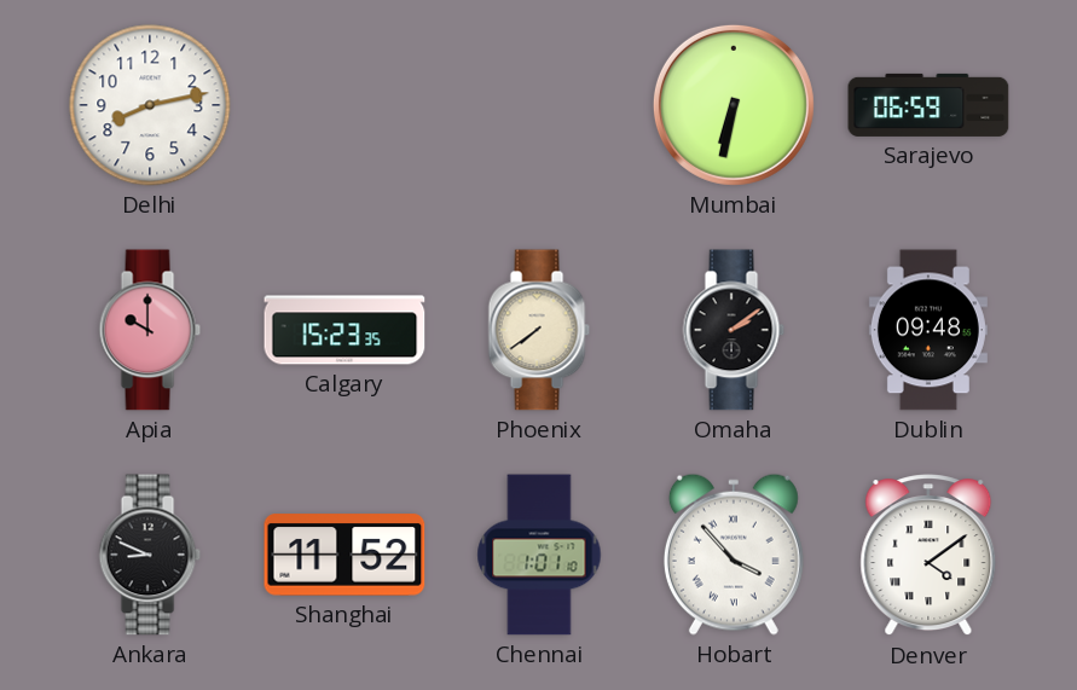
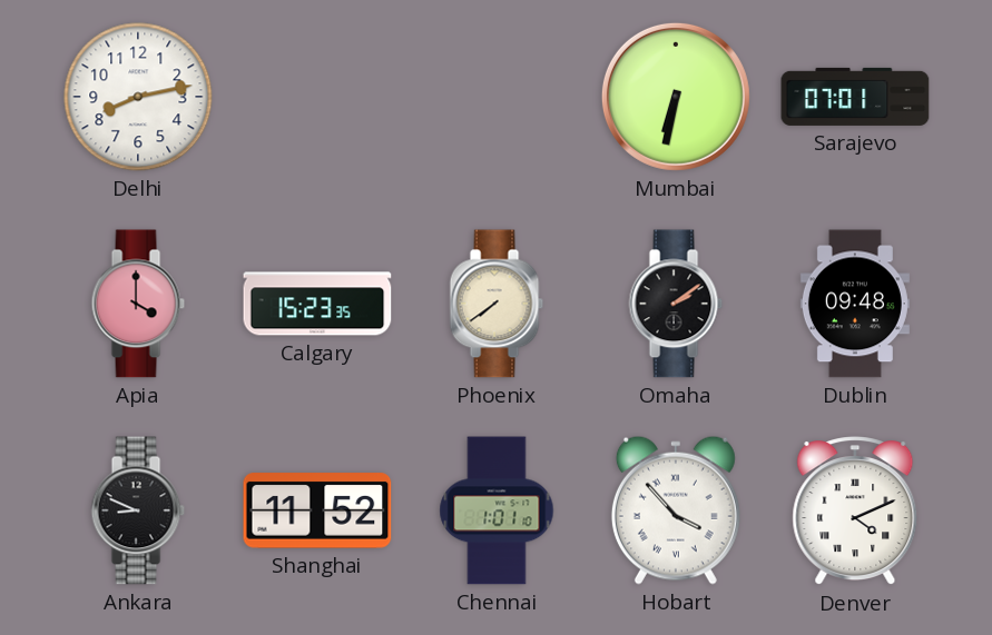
Sarajevo: 06:59 -> 07:01 (855, 97)
Apia: 10:00 -> 4:00 (138, 304)
Denver: 4:09 -> 4:11 (855, 512)
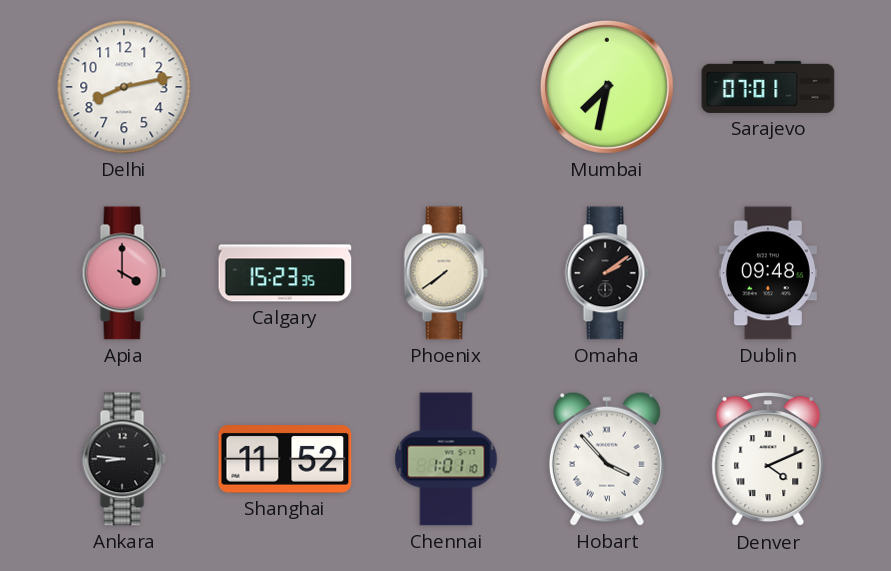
Mumbai: 6:32 -> 7:32 (607, 87)
Ankara: 8:49 -> 8:46 (124, 459)
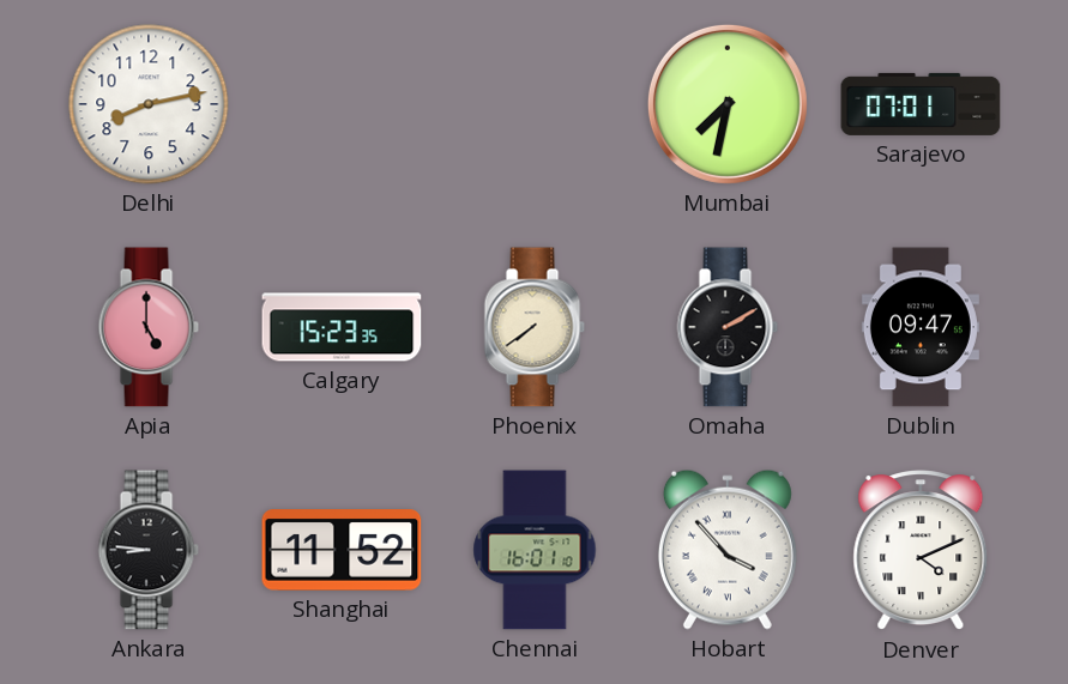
Apia: 4:00 -> 5:00 (149, 327)
Omaha: 2:09 -> 2:10 (728, 327)
Dublin: 09:48 -> 09:47 (921, 327)
Chennai: 1:01 -> 16:01 (535, 550)
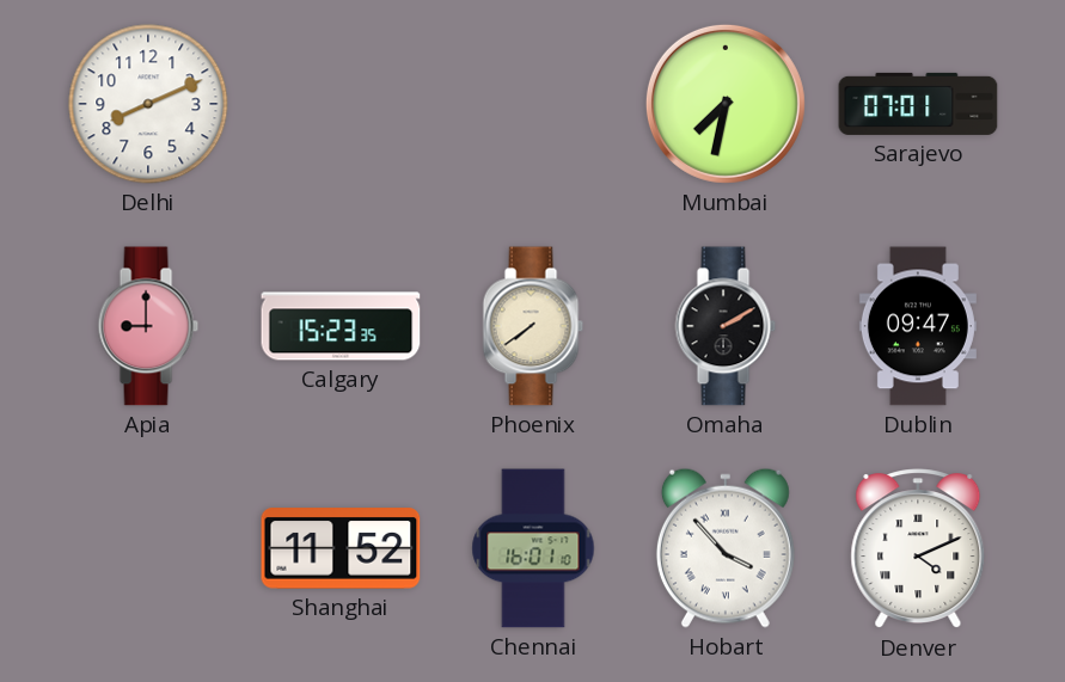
Delhi: 8:13 -> 8:11 (148, 104)
Apia: 5:00 -> 9:00 (148, 326)
Ankara: 8:46 -> none (149, 550)
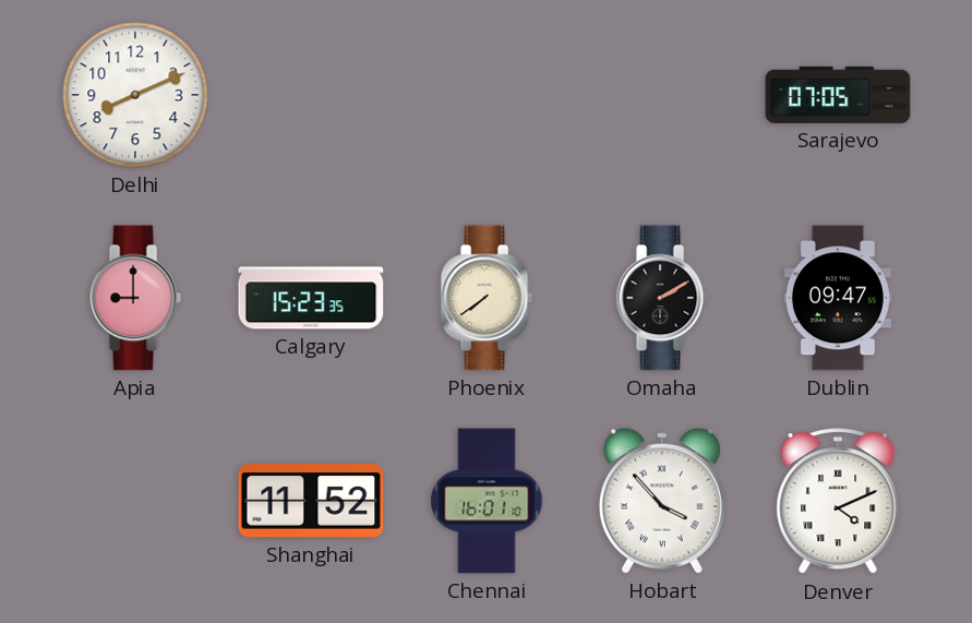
Mumbai: 7:32 -> none (726, 104)
Sarajevo: 07:01 -> 07:05 (838, 95)
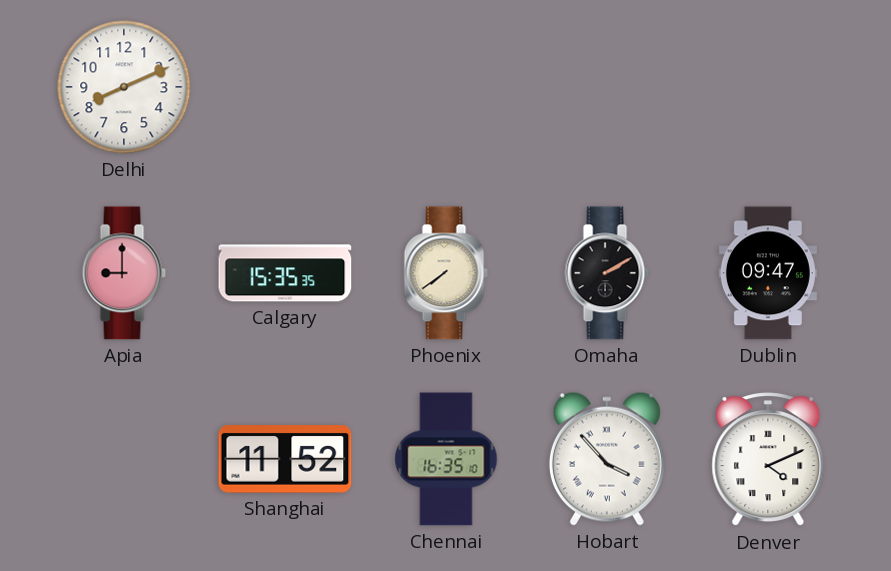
Sarajevo: 07:05 -> none (838, 95)
Calgary: 15:23 -> 15:35 (285, 273)
Chennai: 16:01 -> 16:35 (446, 459)
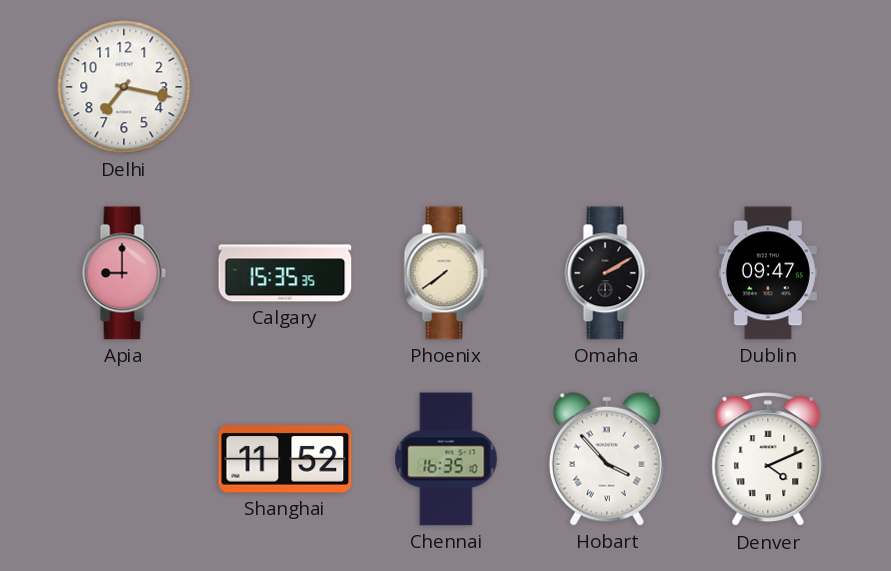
Delhi: 8:11 -> 7:17 (124, 87)
